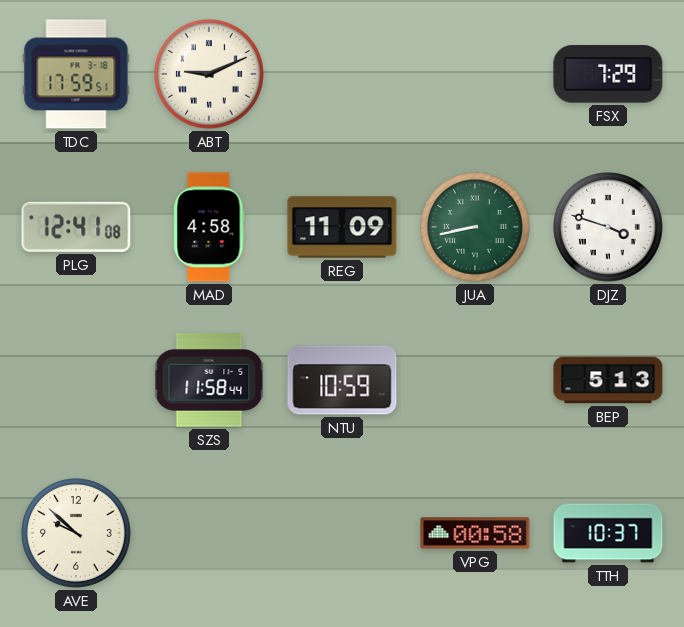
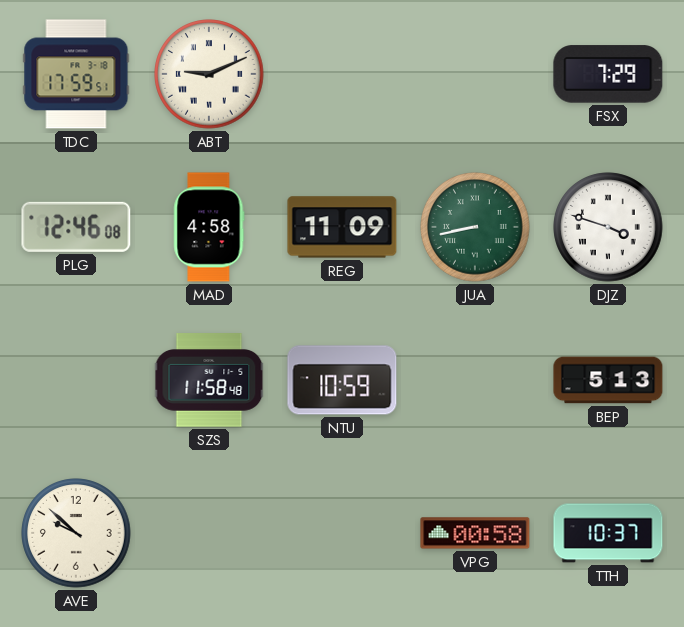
PLG: 12:41 -> 12:46 (76, 227)
SZS: 11:58:44 -> 11:58:48 (209, 380)
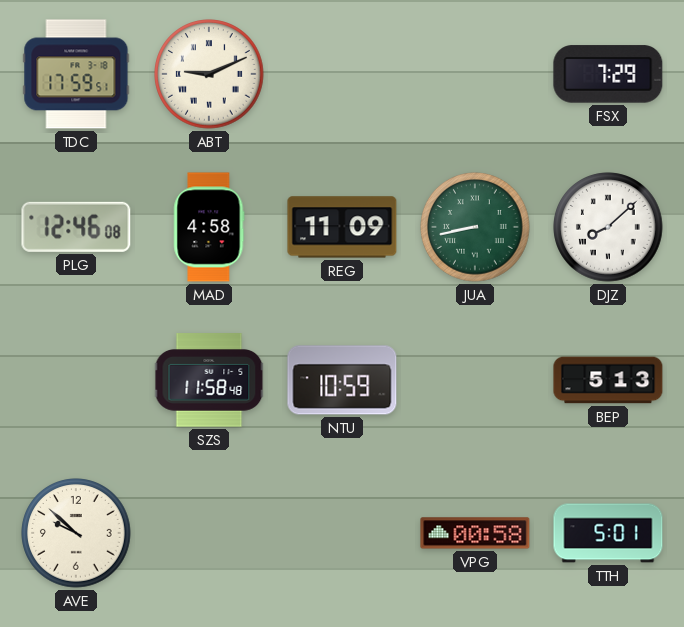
DJZ: 3:48 -> 8:08 (608, 227)
TTH: 10:37 -> 5:01 (608, 533)
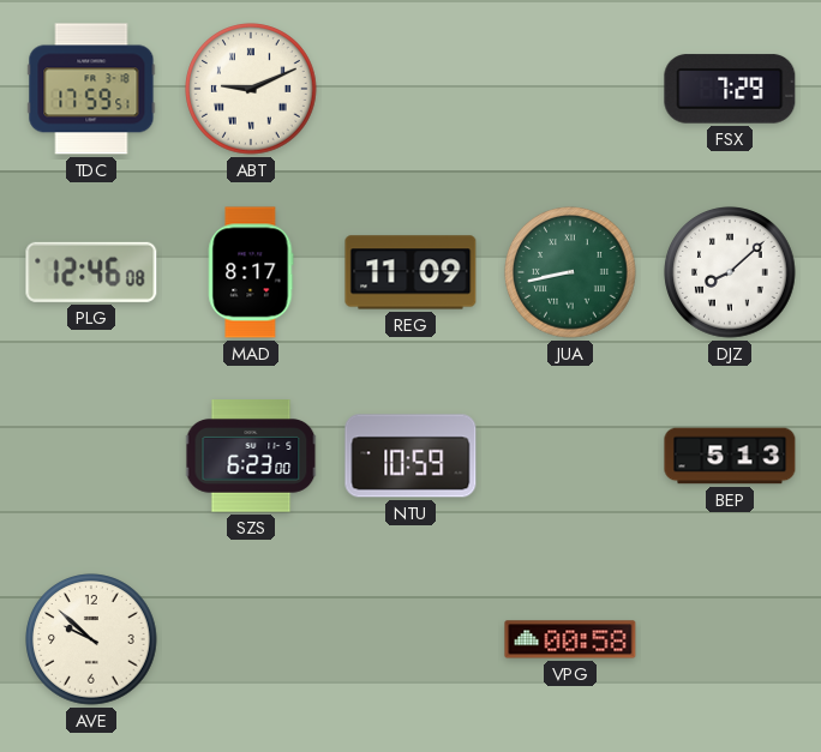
MAD: 4:58 -> 8:17 (251, 272)
SZS: 11:58 -> 6:23 (251, 456)
TTH: 5:01 -> none (608, 533)
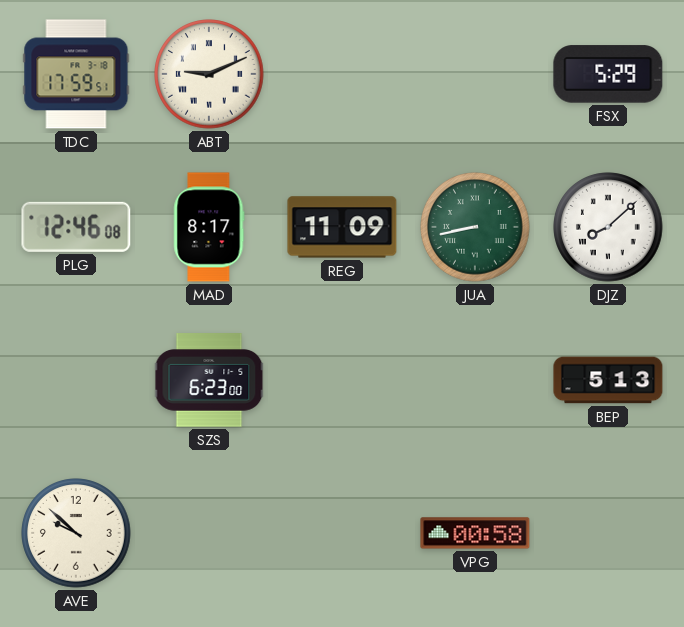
FSX: 7:29 -> 5:29 (608, 74)
NTU: 10:59 -> none (410, 456)
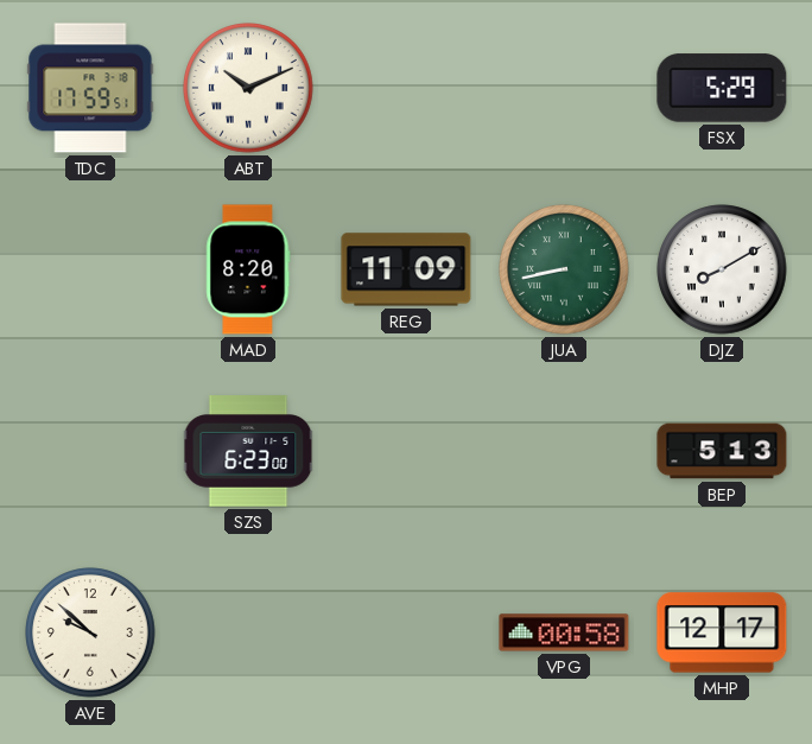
ABT: 9:11 -> 10:11 (248, 88)
PLG: 12:46 -> none (76, 227)
MAD: 8:17 -> 8:20 (248, 269)
DJZ: 8:08 -> 8:10 (722, 269)
MHP: none -> 12:17 (722, 632)
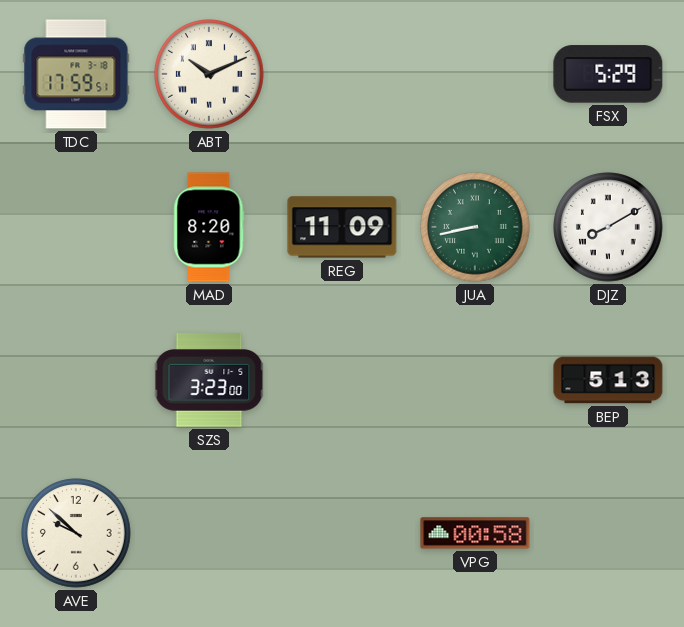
SZS: 6:23 -> 3:23 (209, 380)
MHP: 12:17 -> none (722, 632)
